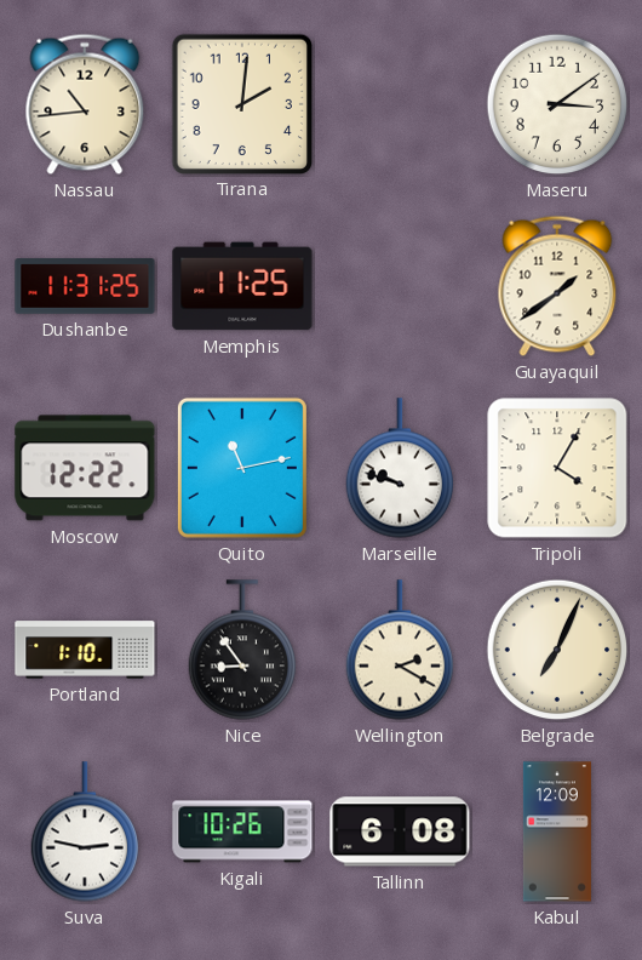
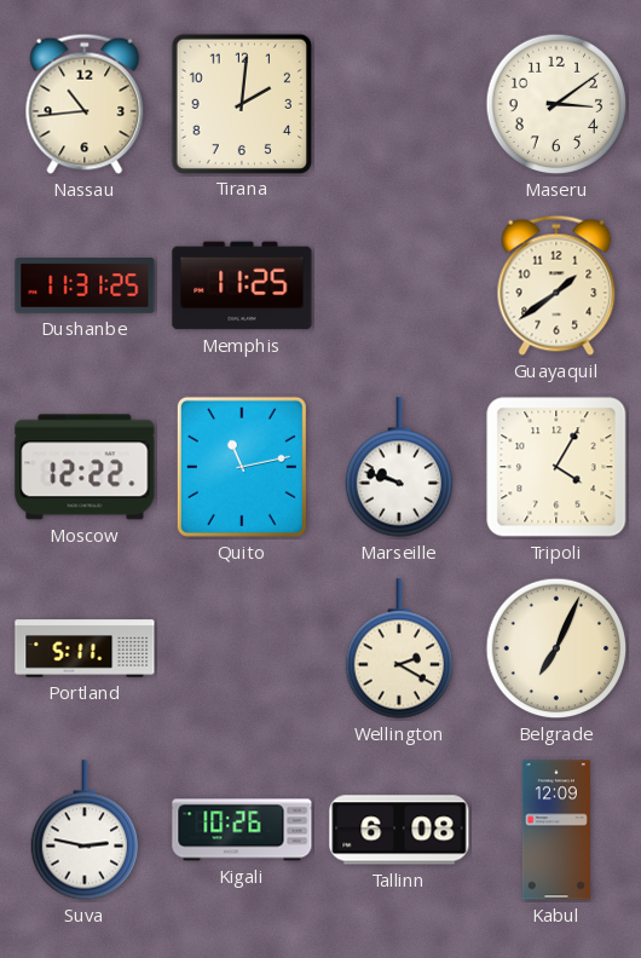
Portland: 1:10 -> 5:11 (85, 648)
Nice: 8:54 -> none (242, 650)
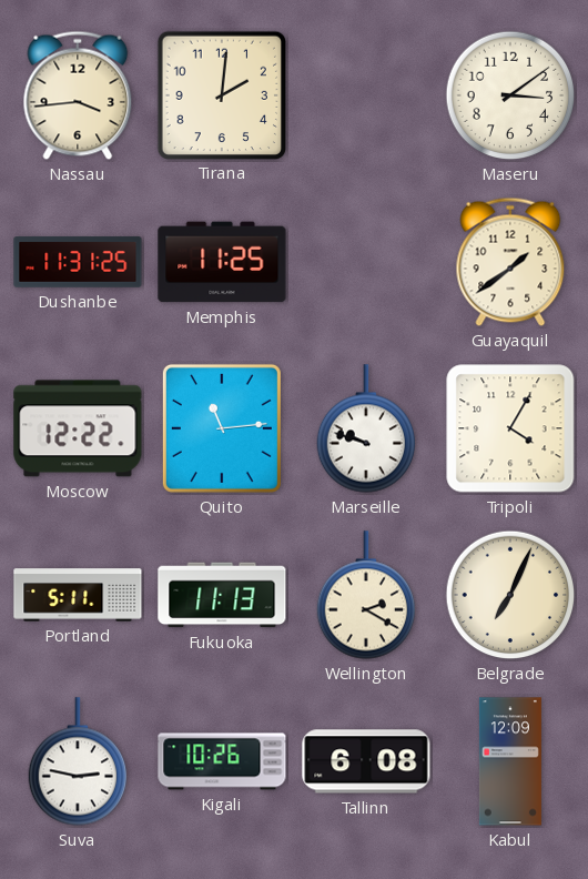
Nassau: 10:44 -> 3:44 (78, 95)
Quito: 11:13 -> 11:14 (222, 428)
Fukuoka: none -> 11:13 (222, 595)
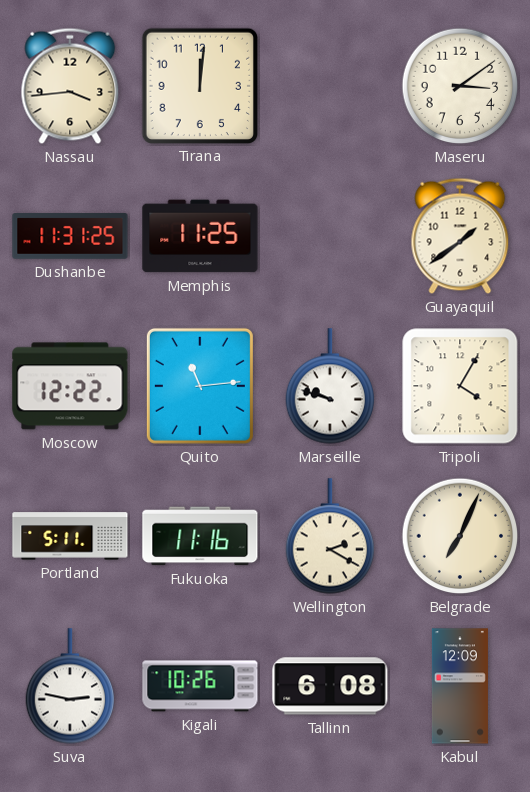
Tirana: 2:01 -> 12:01 (199, 85)
Fukuoka: 11:13 -> 11:16 (200, 536)
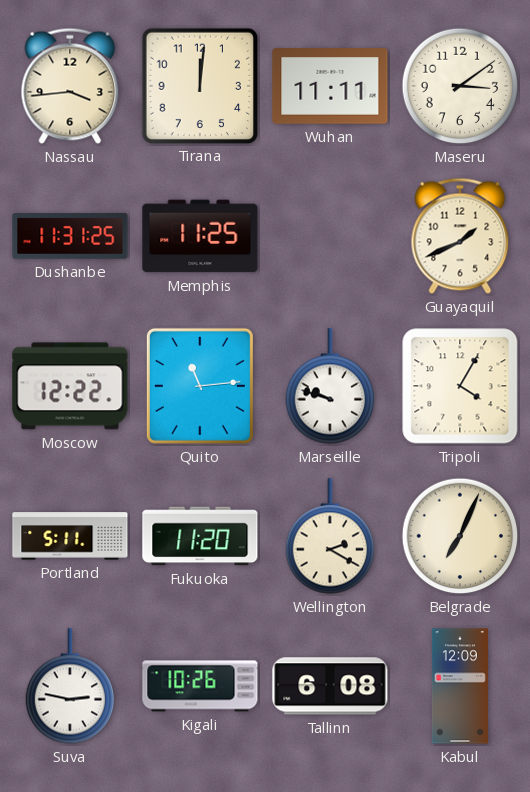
Wuhan: none -> 11:11 (330, 86)
Guayaquil: 1:39 -> 1:41 (460, 236)
Fukuoka: 11:16 -> 11:20 (200, 536)
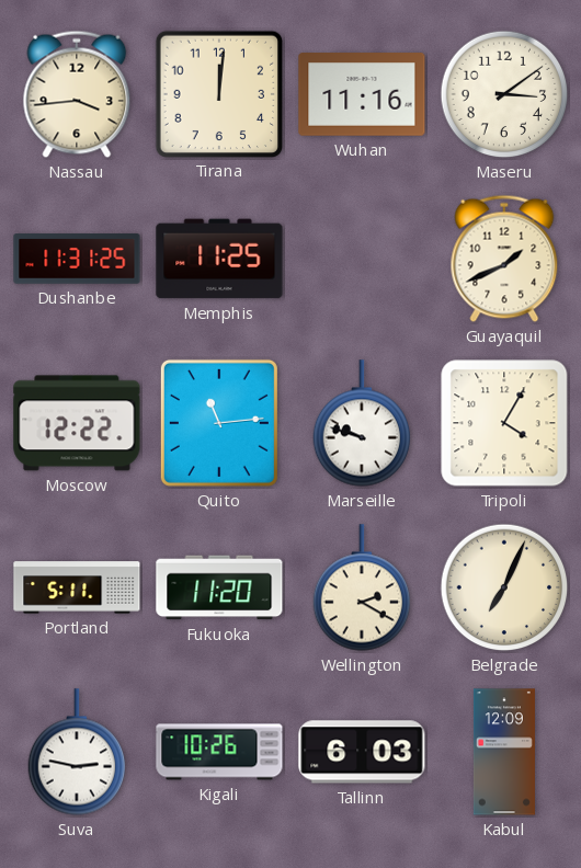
Wuhan: 11:11 -> 11:16 (362, 94)
Tallinn: 6:08 -> 6:03 (362, 752)
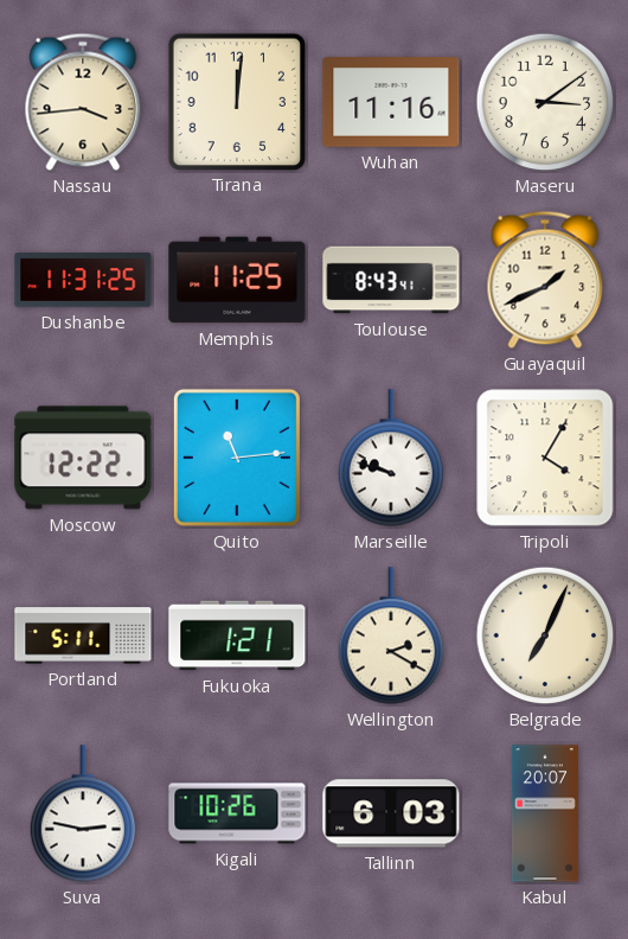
Toulouse: none -> 8:43 (391, 280)
Fukuoka: 11:20 -> 1:21 (237, 635)
Kabul: 12:09 -> 20:07 (545, 813)
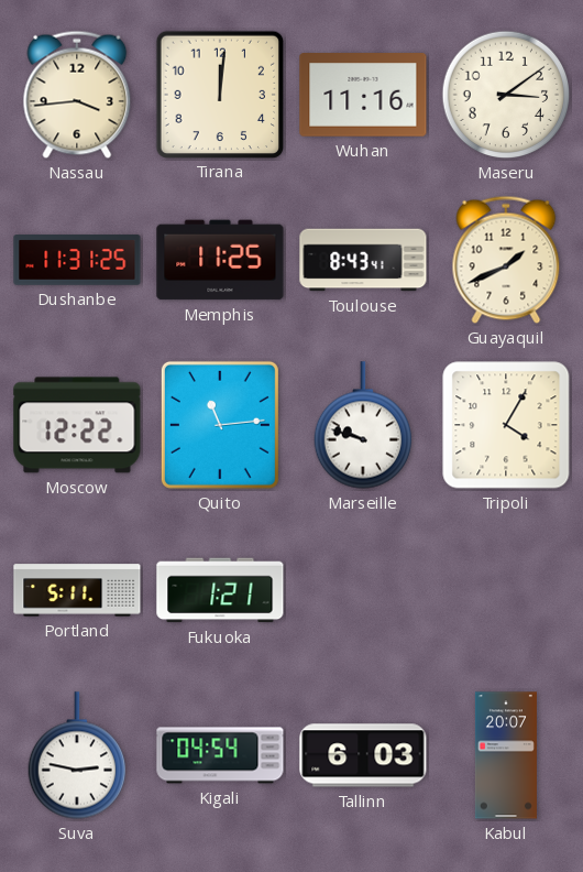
Wellington: 2:20 -> none (391, 635)
Belgrade: 7:04 -> none (545, 635)
Kigali: 10:26 -> 04:54 (220, 755)
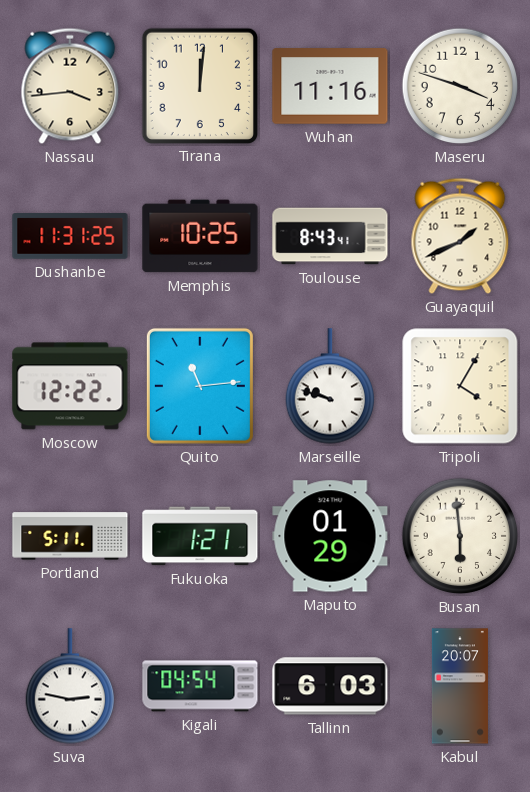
Maseru: 3:09 -> 3:48 (460, 86)
Memphis: 11:25 -> 10:25 (200, 236)
Maputo: none -> 01:29 (330, 536)
Busan: none -> 5:59 (460, 536)
